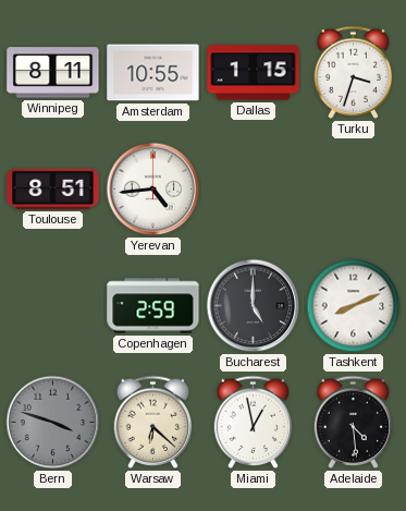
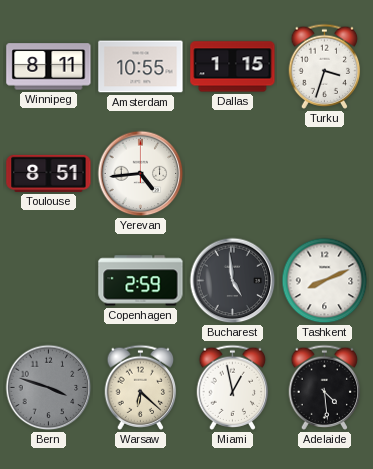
Bucharest: 5:00 -> 4:59 (233, 281)
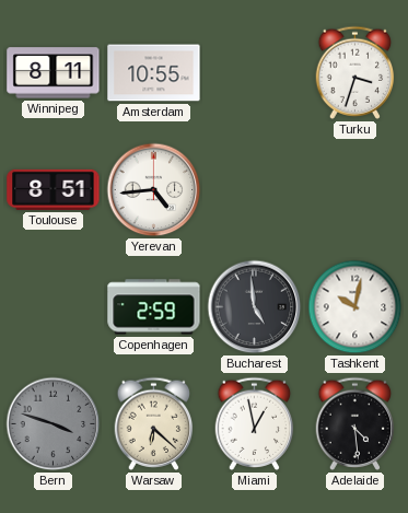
Dallas: 1:15 -> none (233, 67)
Tashkent: 8:11 -> 10:02 (355, 307)
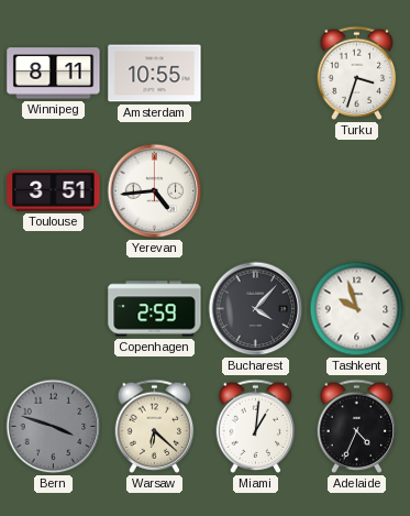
Toulouse: 8:51 -> 3:51 (54, 190)
Bucharest: 4:59 -> 4:07 (256, 309)
Tashkent: 10:02 -> 9:57 (357, 309)
Miami: 12:58 -> 1:01 (256, 426)
Adelaide: 4:29 -> 4:34 (357, 426)
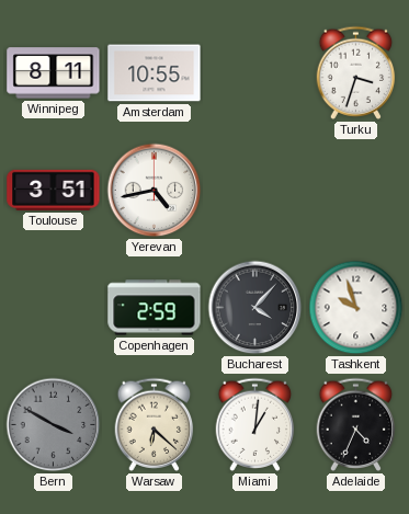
Yerevan: 4:44 -> 4:43 (155, 191)
Bern: 3:48 -> 3:50 (54, 425)
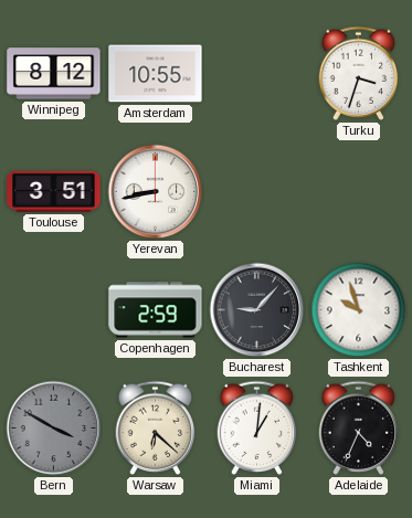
Winnipeg: 8:11 -> 8:12 (54, 74)
Yerevan: 4:43 -> 8:43 (156, 192)
Bucharest: 4:07 -> 9:07 (257, 310)
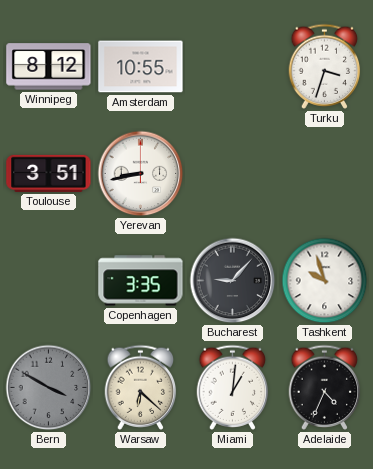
Copenhagen: 2:59 -> 3:35 (141, 281)
